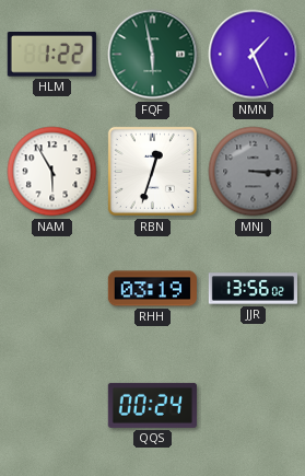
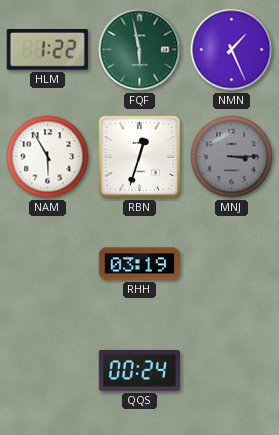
JJR: 13:56 -> none (253, 289)
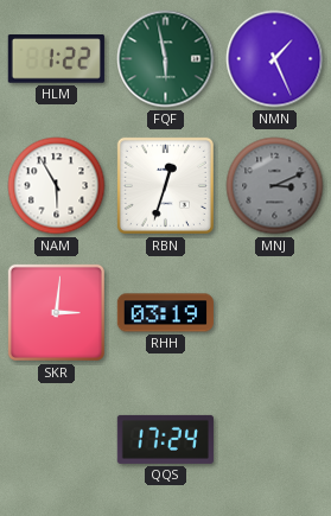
MNJ: 3:15 -> 3:11 (275, 186)
SKR: none -> 3:01 (56, 312)
QQS: 00:24 -> 17:24 (165, 439)
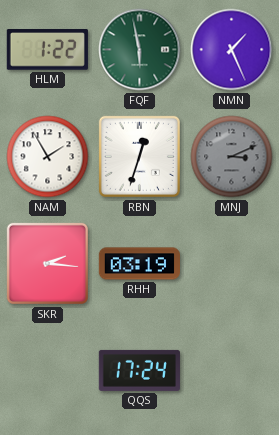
NAM: 5:55 -> 1:55 (48, 157)
SKR: 3:01 -> 2:16 (47, 263)
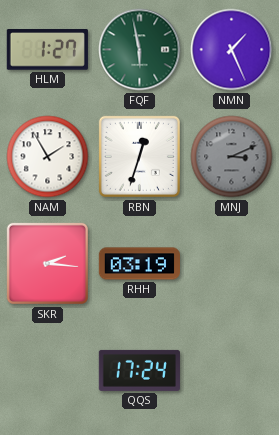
HLM: 1:22 -> 1:27 (47, 50)
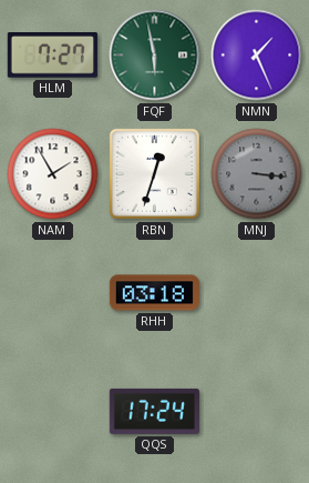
HLM: 1:27 -> 7:27 (52, 56)
MNJ: 3:11 -> 3:16 (257, 174)
SKR: 2:16 -> none (47, 263)
RHH: 03:19 -> 03:18 (154, 293)
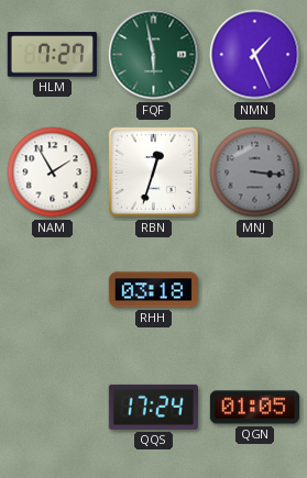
QGN: none -> 01:05 (254, 408)
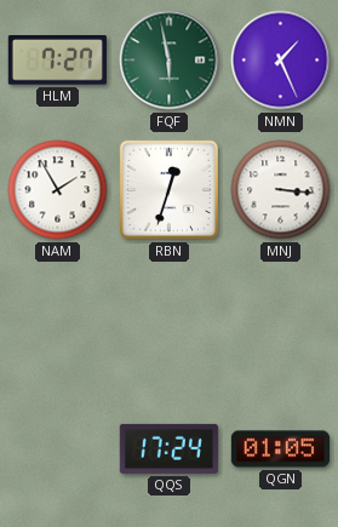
MNJ dial: grey -> white (281, 190)
RHH: 03:18 -> none (153, 290)
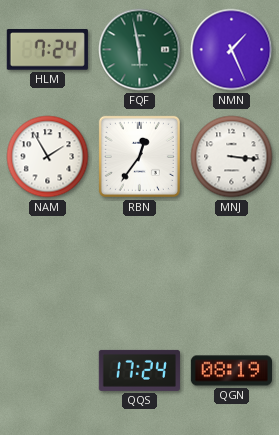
HLM: 7:27 -> 7:24 (47, 50)
RBN: 12:33 -> 12:36 (139, 156)
QGN: 01:05 -> 08:19 (231, 371)
